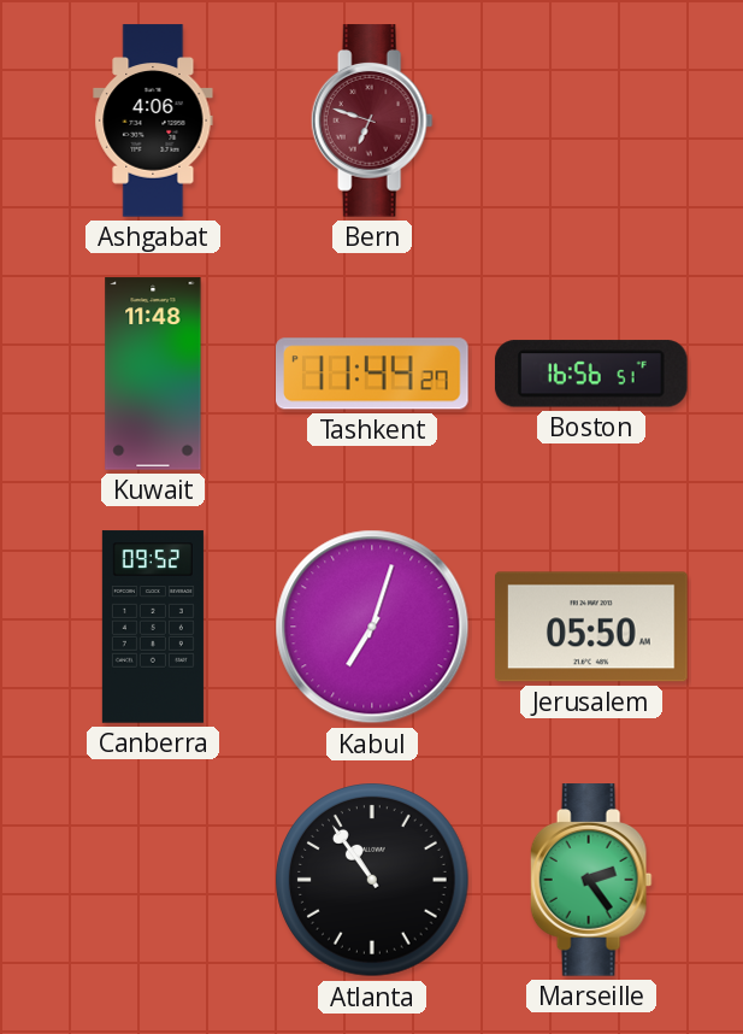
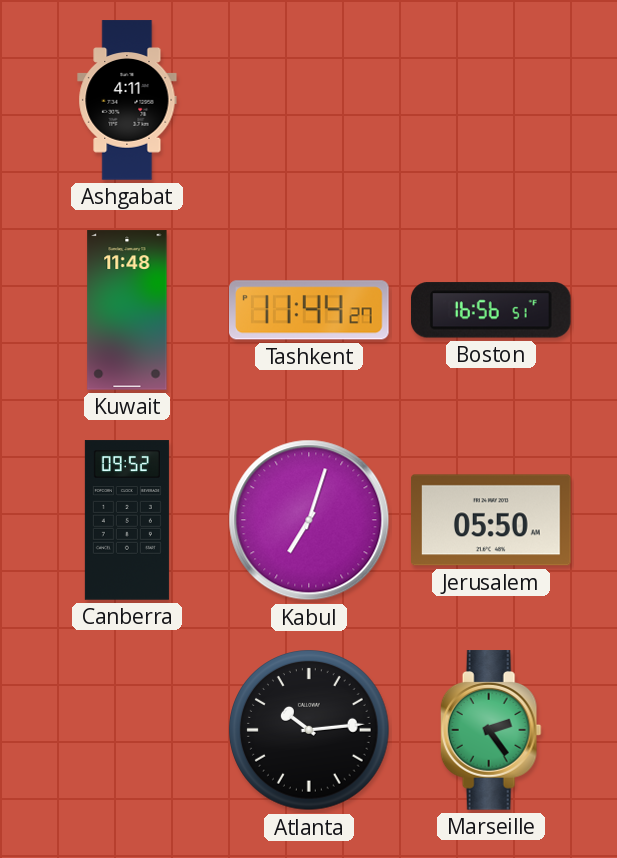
Ashgabat: 4:06 -> 4:11 (127, 100)
Bern: 6:48 -> none (372, 121)
Atlanta: 10:54 -> 10:14 (309, 730)
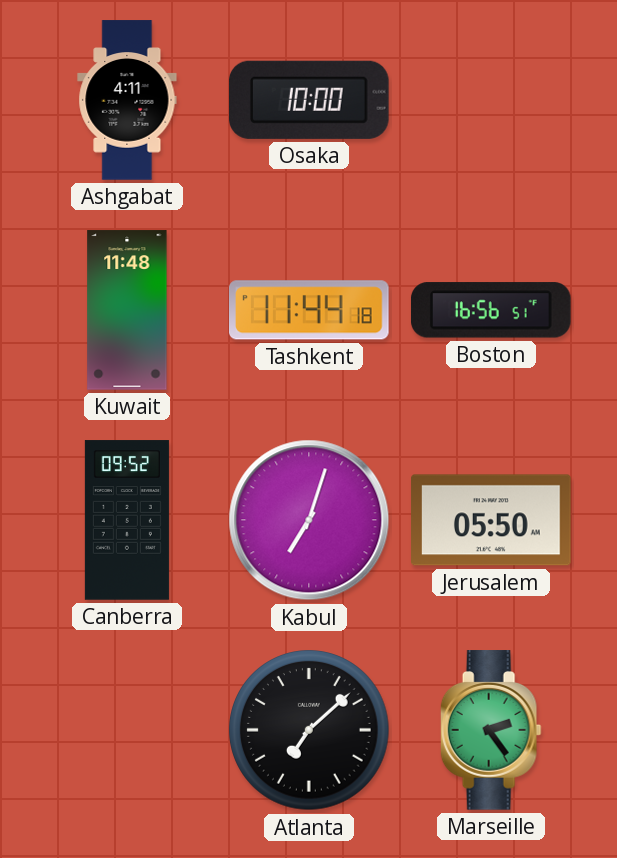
Osaka: none -> 10:00 (310, 100)
Tashkent: 11:44:27 -> 11:44:18 (310, 310)
Atlanta: 10:14 -> 7:08 (309, 730)
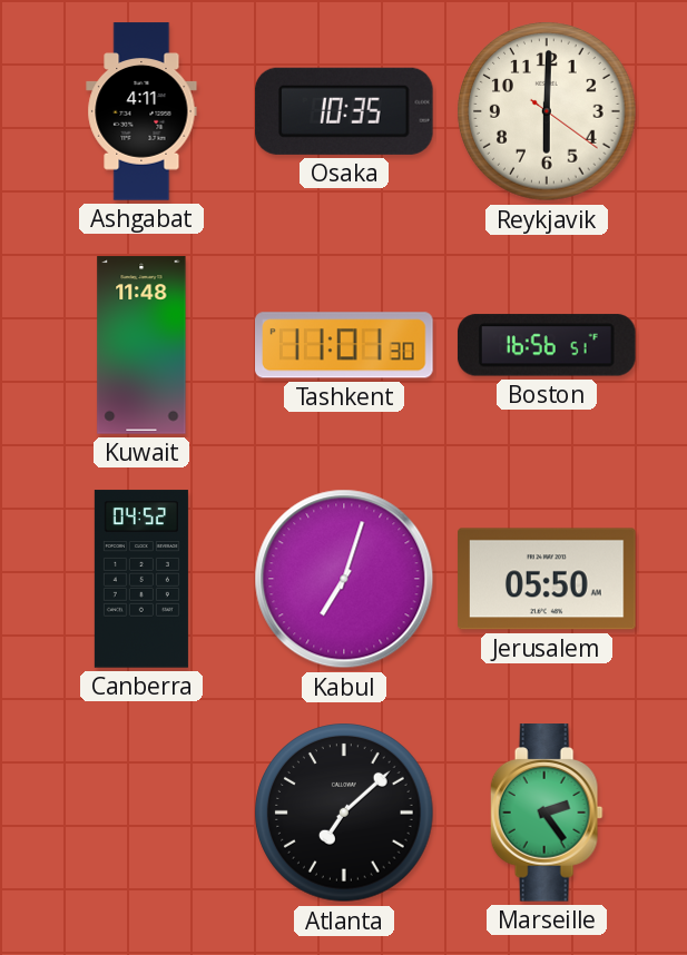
Osaka: 10:00 -> 10:35 (345, 111)
Reykjavik: none -> 6:00 (547, 111)
Tashkent: 11:44 -> 11:01 (345, 345)
Canberra: 09:52 -> 04:52 (141, 579)
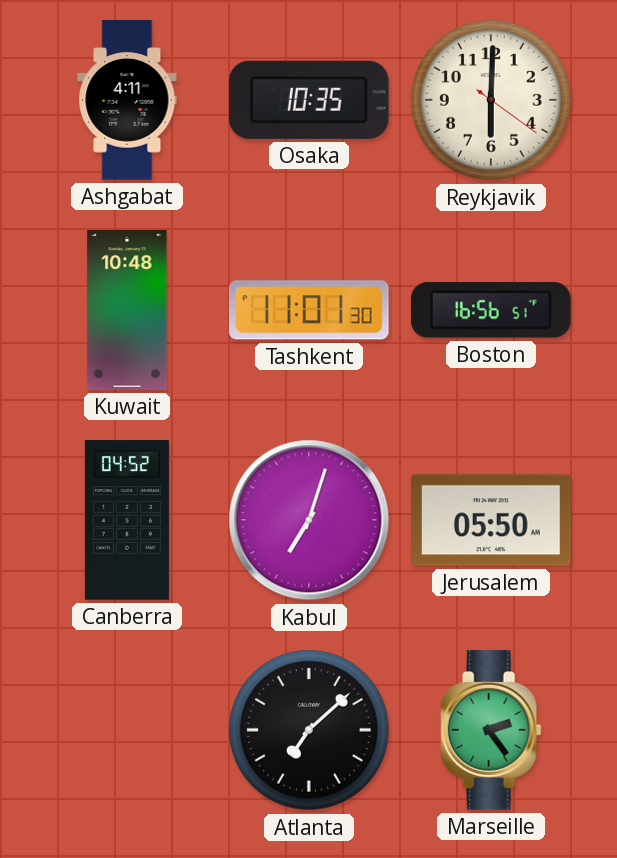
Kuwait: 11:48 -> 10:48 (127, 310)
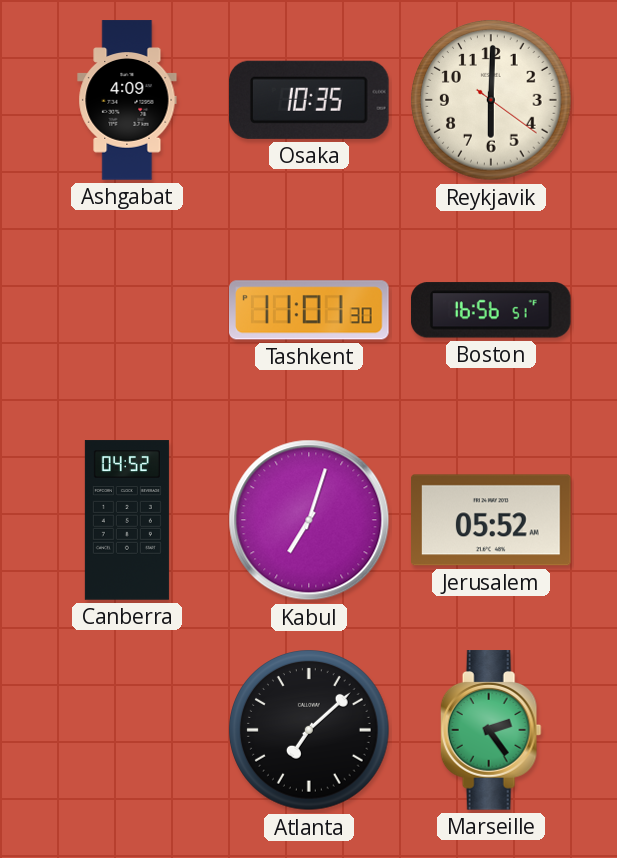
Ashgabat: 4:11 -> 4:09 (127, 100)
Kuwait: 10:48 -> none (127, 310)
Jerusalem: 05:50 -> 05:52 (491, 520)
